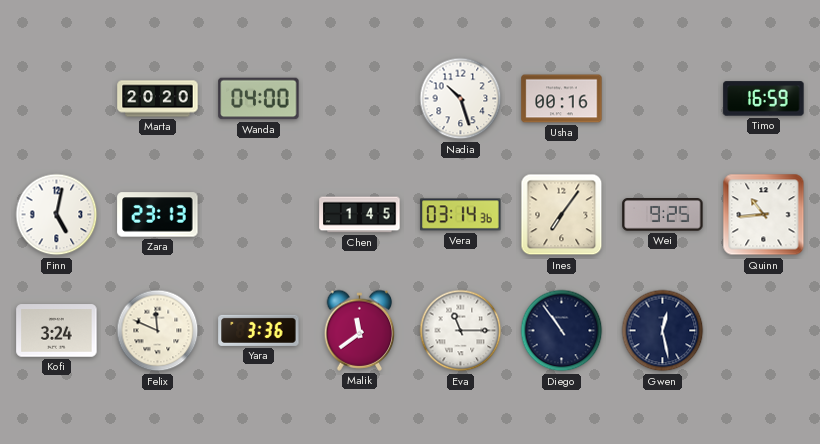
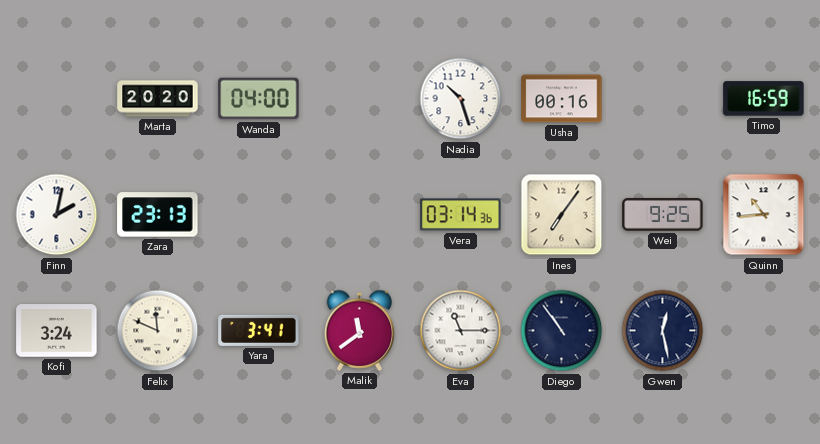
Finn: 5:02 -> 2:02 (57, 215)
Chen: 1:45 -> none (360, 215)
Yara: 3:36 -> 3:41 (259, 330)
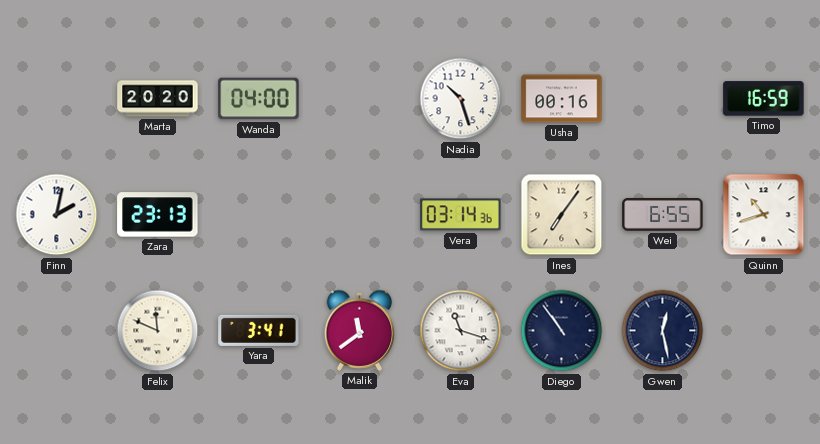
Wei: 9:25 -> 6:55 (663, 215)
Quinn: 10:44 -> 10:42 (764, 215)
Kofi: 3:24 -> none (57, 331)
Eva: 11:15 -> 11:18 (461, 331)
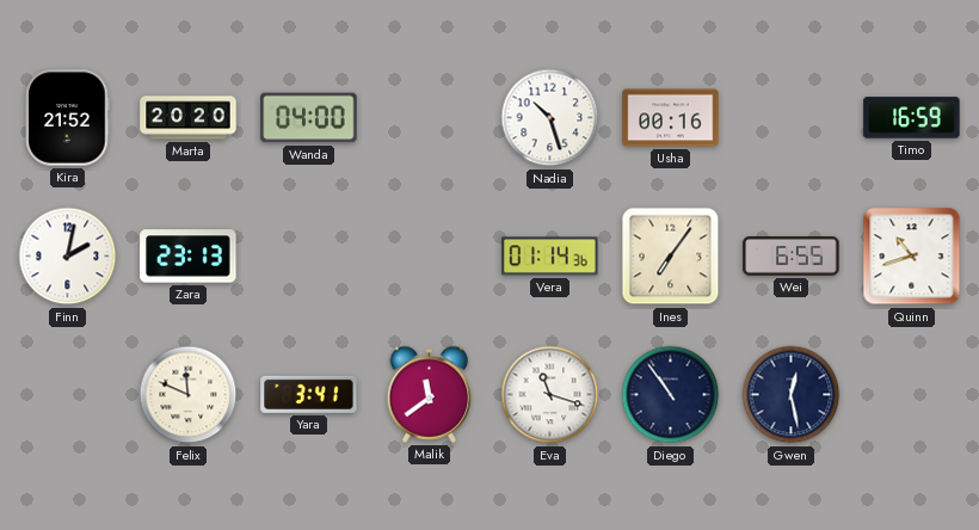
Kira: none -> 21:52 (68, 118)
Vera: 03:14 -> 01:14 (550, 257)
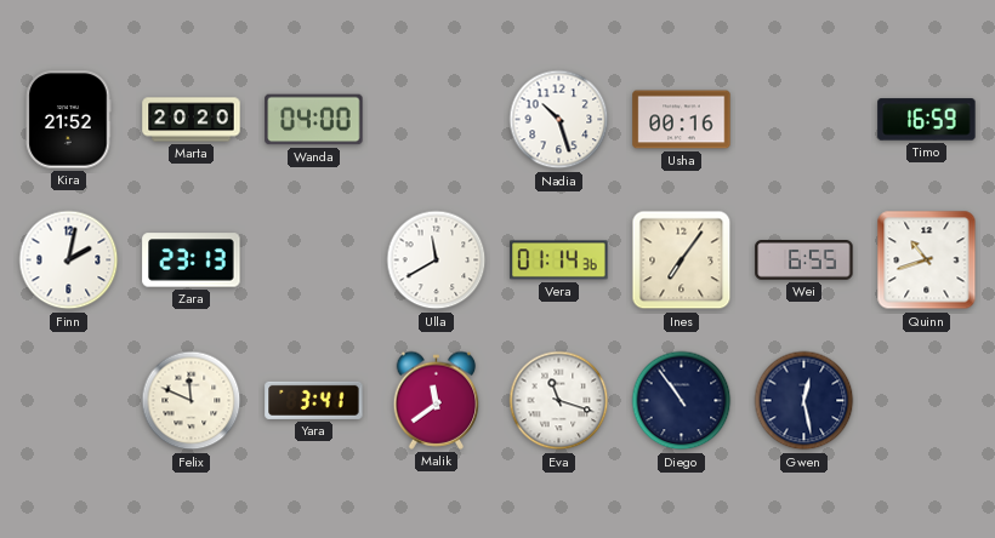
Ulla: none -> 11:40 (437, 261)
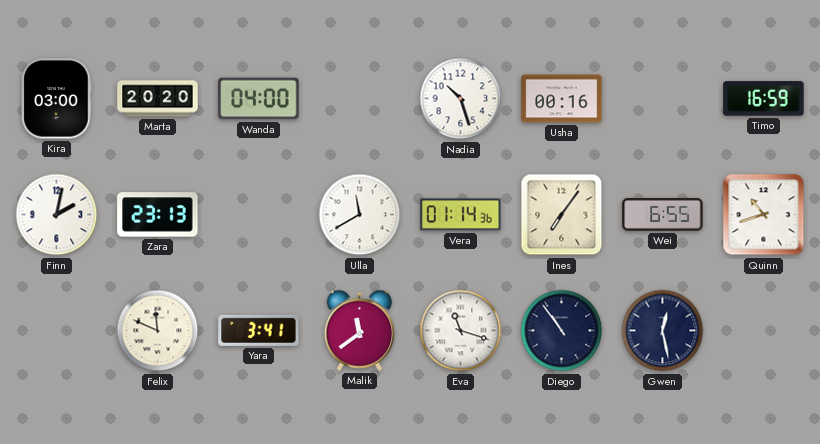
Kira: 21:52 -> 03:00 (57, 99)
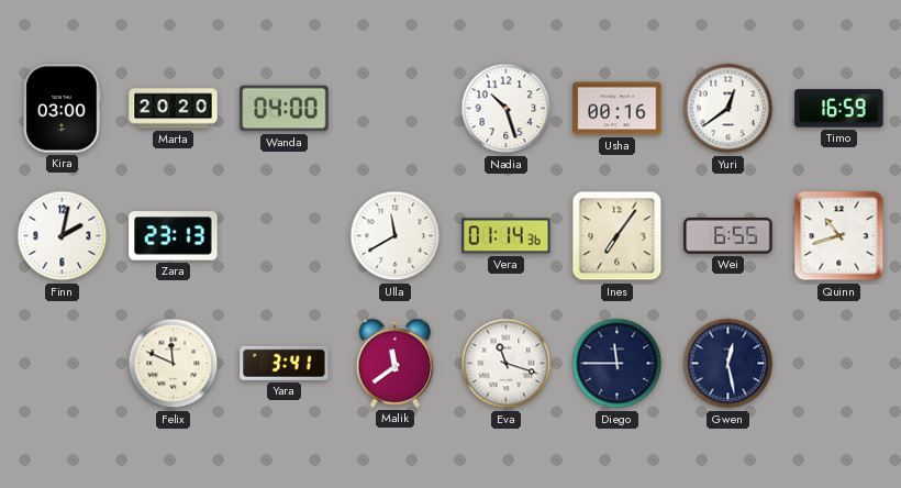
Yuri: none -> 12:39 (728, 109)
Diego: 10:54 -> 11:45 (618, 364)
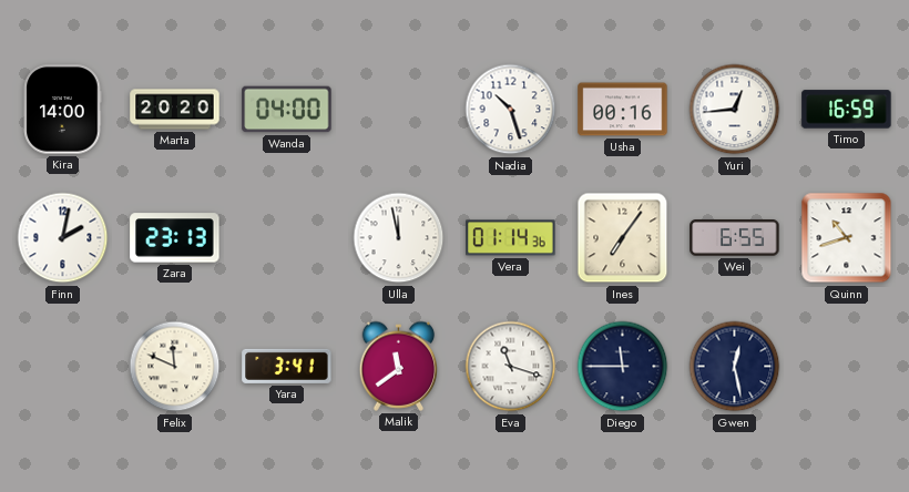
Kira: 03:00 -> 14:00 (63, 110)
Yuri: 12:39 -> 12:44 (735, 110)
Ulla: 11:40 -> 11:58 (399, 238)
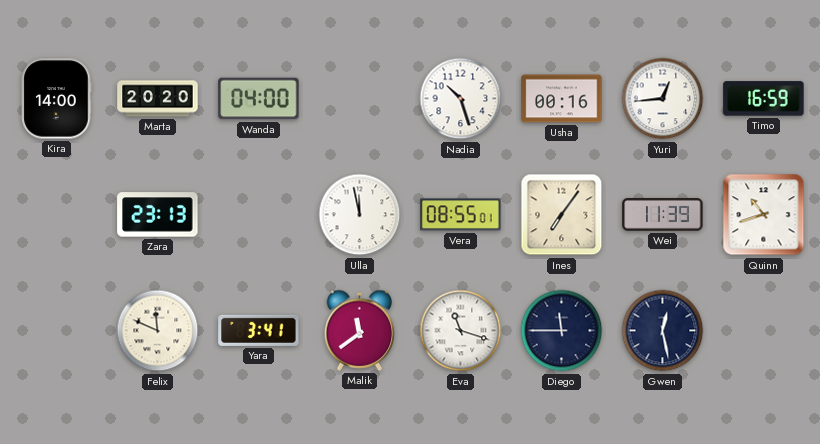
Finn: 2:02 -> none (63, 238)
Vera: 01:14 -> 08:55 (461, 215)
Wei: 6:55 -> 11:39 (663, 215)
